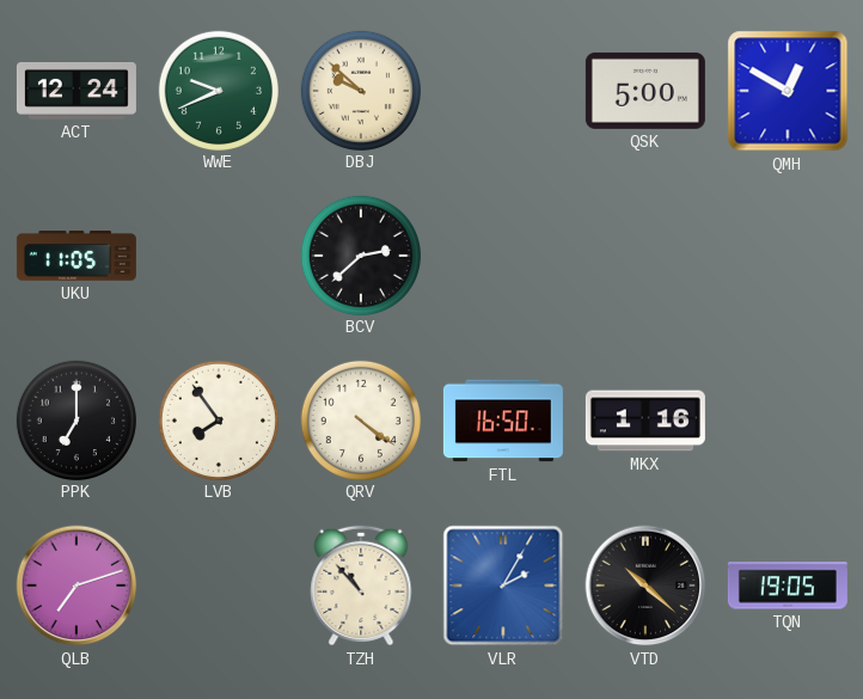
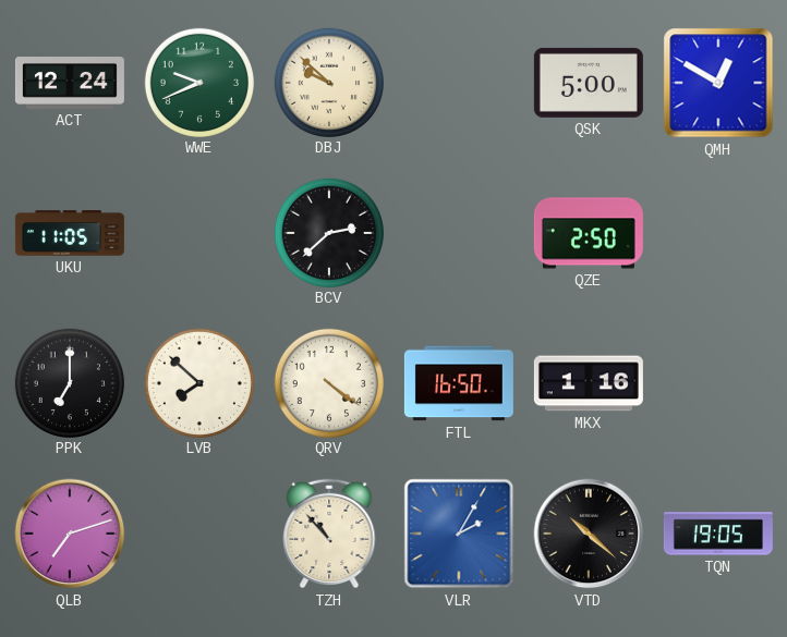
QZE: none -> 2:50 (589, 233)
LVB: 7:54 -> 7:52 (198, 382)
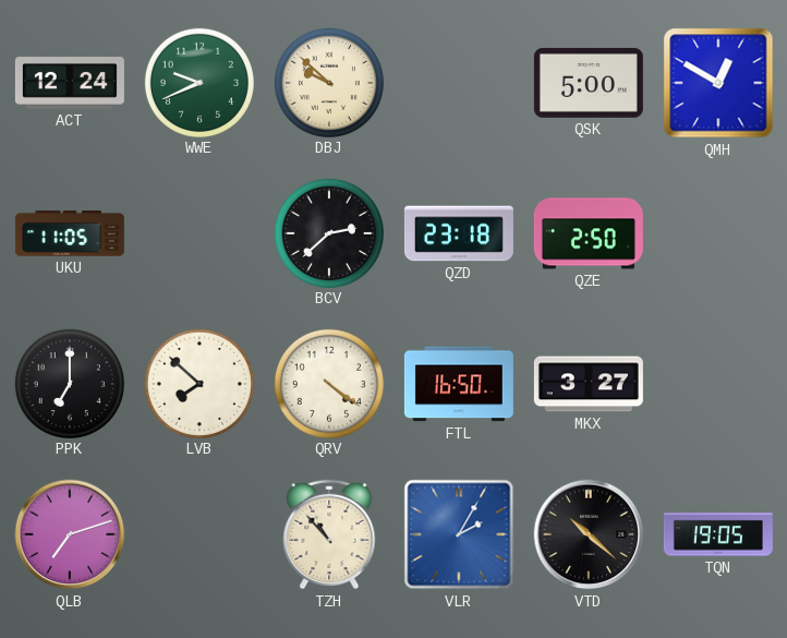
QZD: none -> 23:18 (459, 233)
MKX: 1:16 -> 3:27 (589, 384)
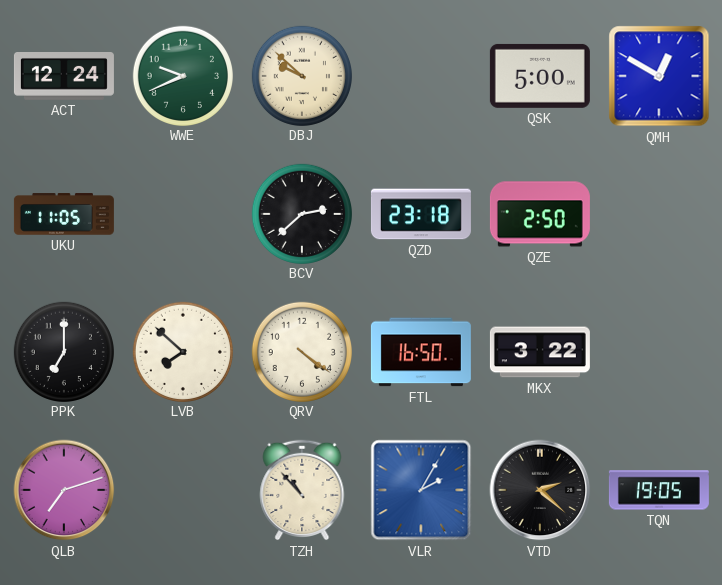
MKX: 3:27 -> 3:22 (540, 352)
VTD: 10:22 -> 2:22 (540, 490)
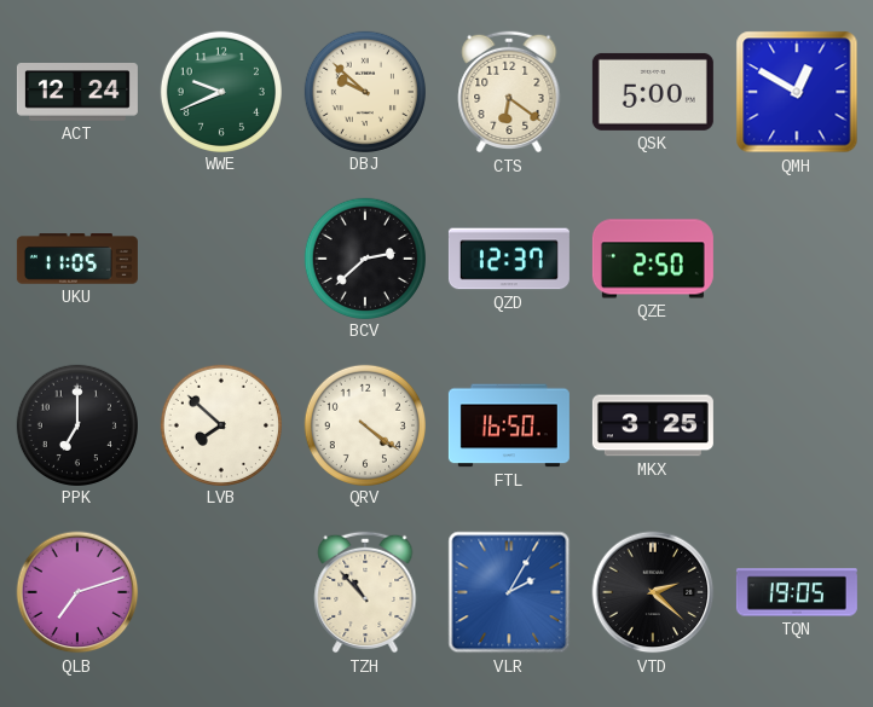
CTS: none -> 6:21 (509, 92)
QZD: 23:18 -> 12:37 (509, 259)
MKX: 3:22 -> 3:25 (653, 425)
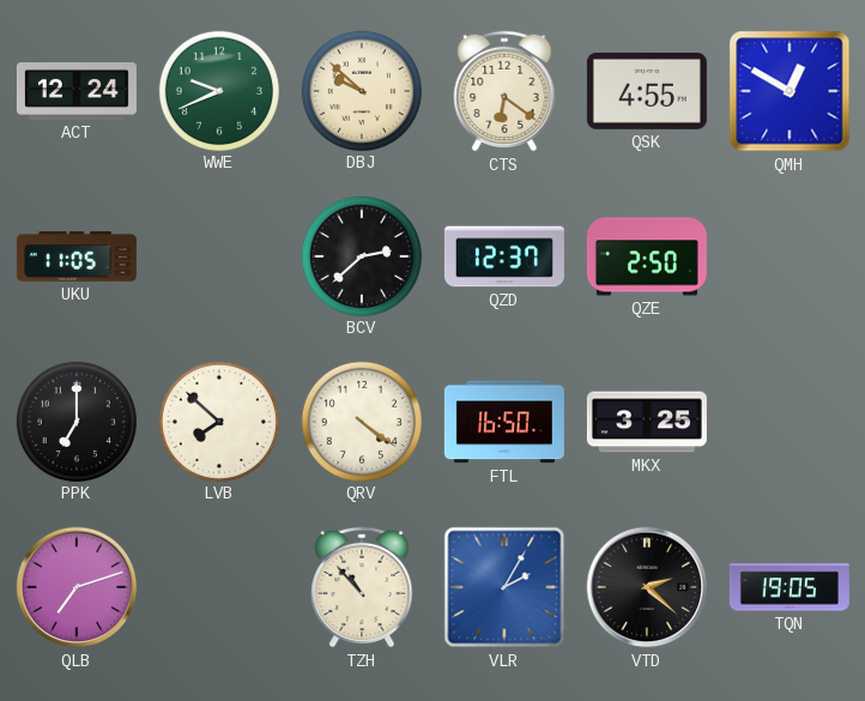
QSK: 5:00 -> 4:55 (647, 91)
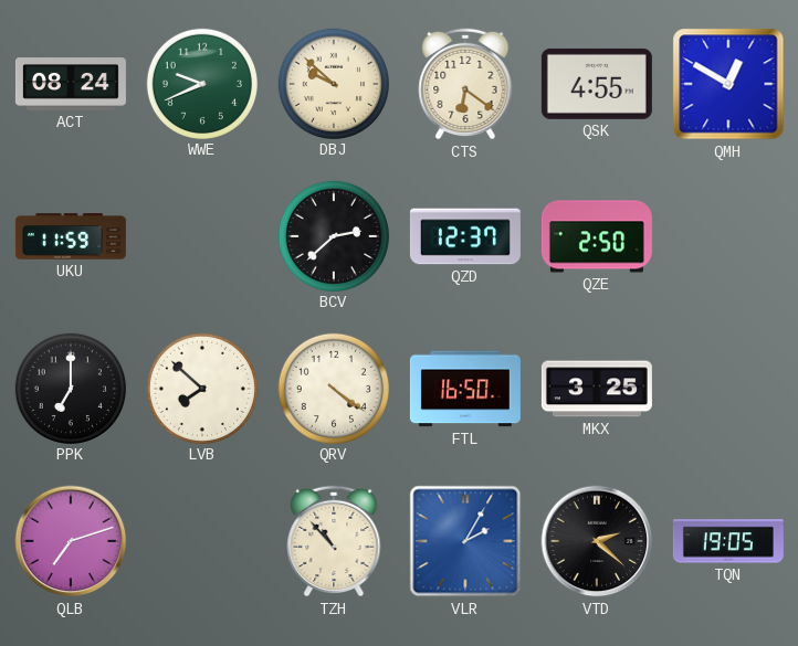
ACT: 12:24 -> 08:24 (71, 85)
UKU: 11:05 -> 11:59 (71, 236)
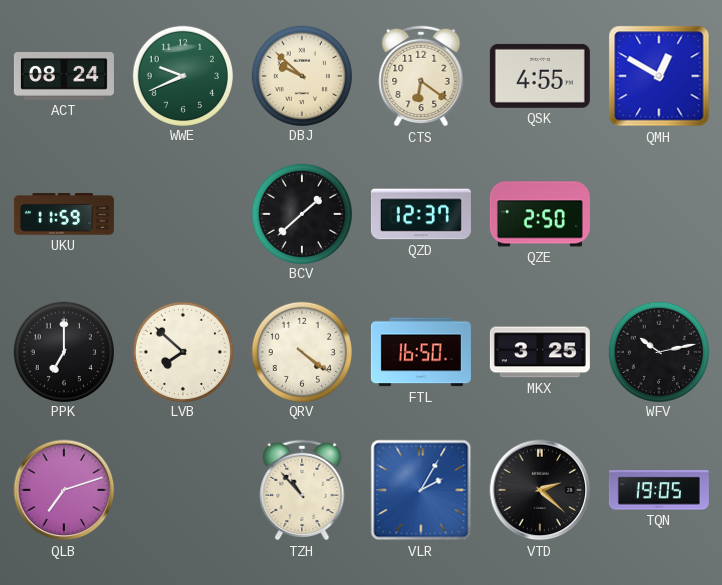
BCV: 2:38 -> 1:38 (301, 213)
WFV: none -> 10:13 (658, 351)
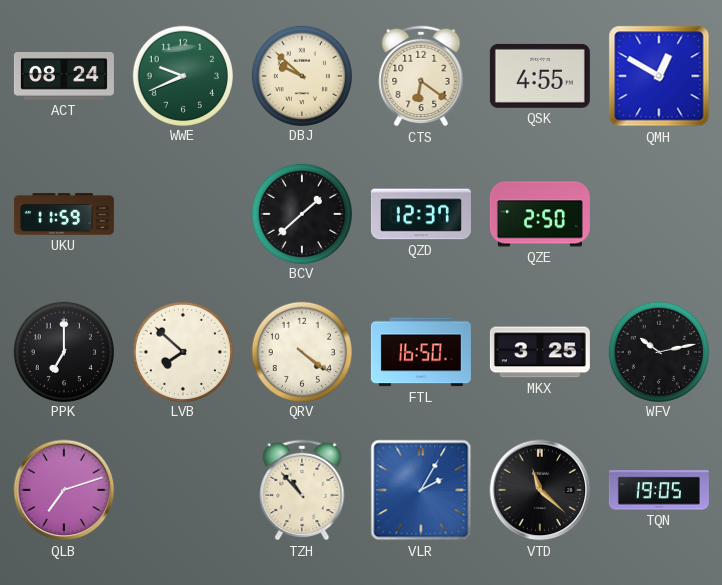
VTD: 2:22 -> 11:22 (540, 490)
